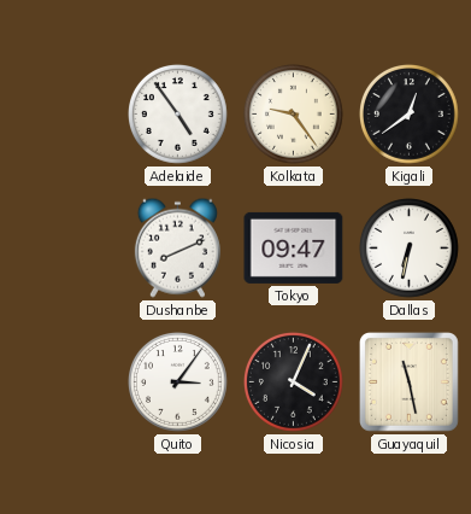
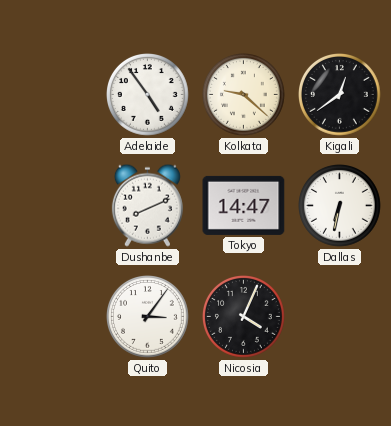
Kolkata: 9:24 -> 9:22 (244, 95)
Tokyo: 09:47 -> 14:47 (244, 205)
Guayaquil: 11:28 -> none (410, 382)
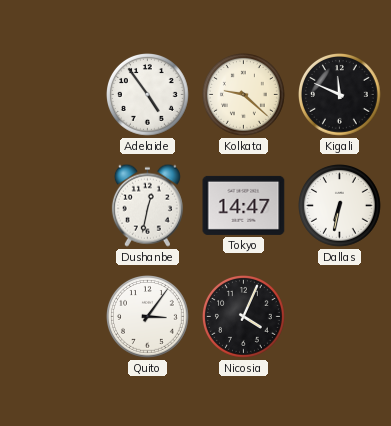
Kigali: 12:39 -> 11:49 (340, 95)
Dushanbe: 8:11 -> 12:32 (147, 205)
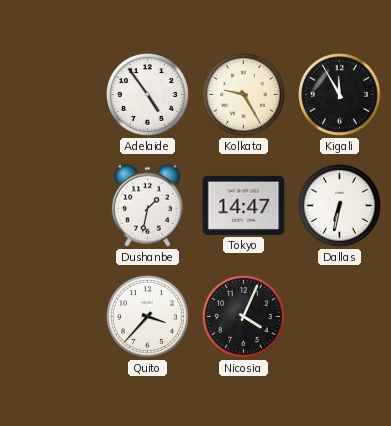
Kolkata: 9:22 -> 9:25 (244, 95)
Kigali: 11:49 -> 11:55 (340, 95)
Dushanbe: 12:32 -> 1:32 (147, 205)
Quito: 3:06 -> 3:37 (148, 317)
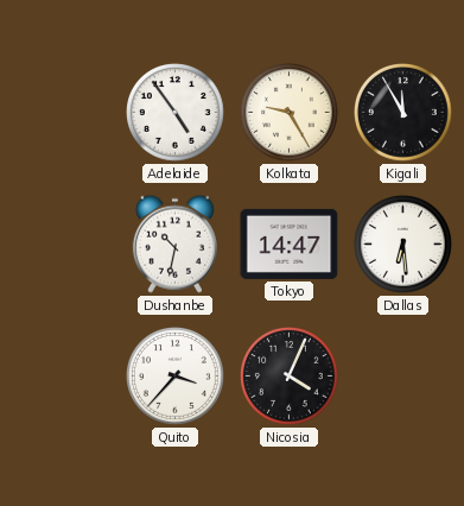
Dushanbe: 1:32 -> 10:32 (174, 243)
Dallas: 6:32 -> 6:29 (403, 245)
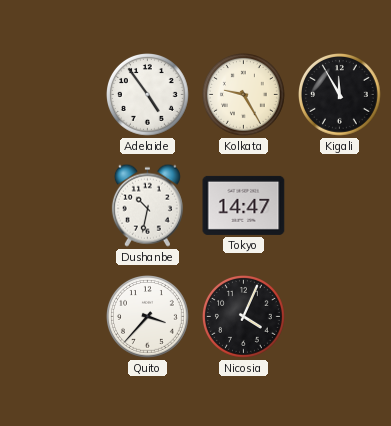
Dallas: 6:29 -> none (403, 245)
